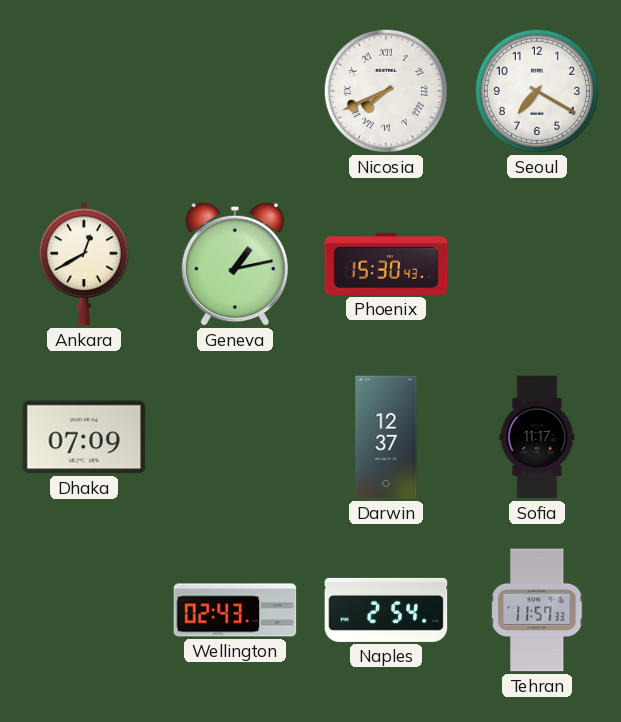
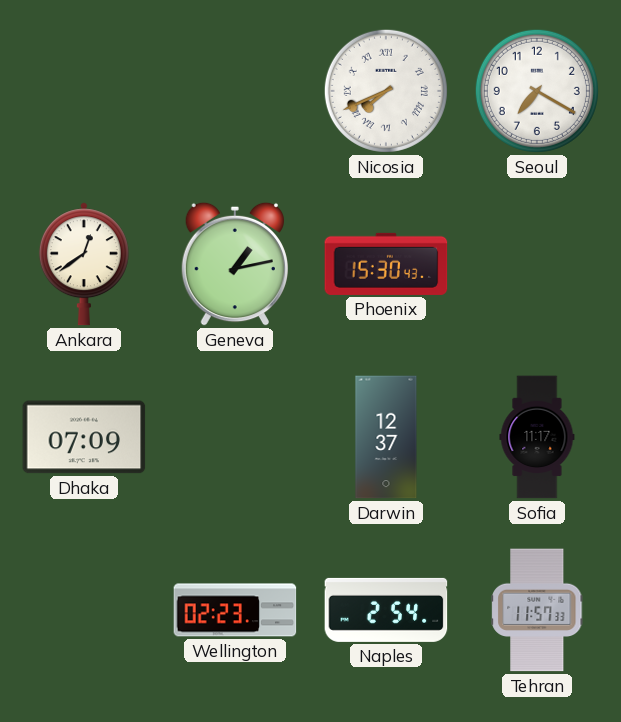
Ankara: 12:40 -> 12:39 (84, 264)
Wellington: 02:43 -> 02:23 (235, 610)
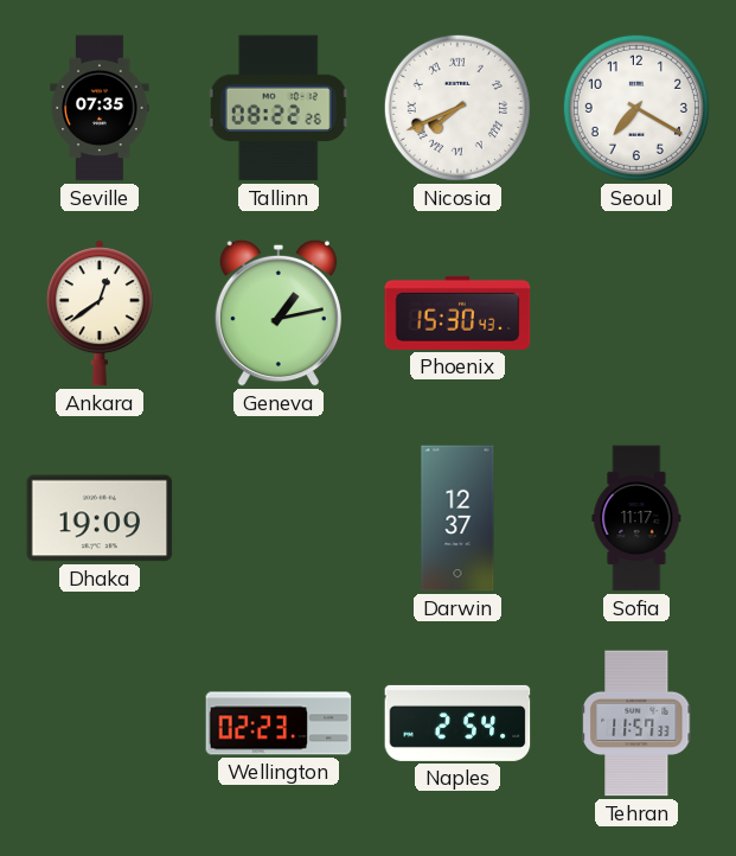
Seville: none -> 07:35 (100, 108)
Tallinn: none -> 08:22 (279, 108)
Dhaka: 07:09 -> 19:09 (100, 518)
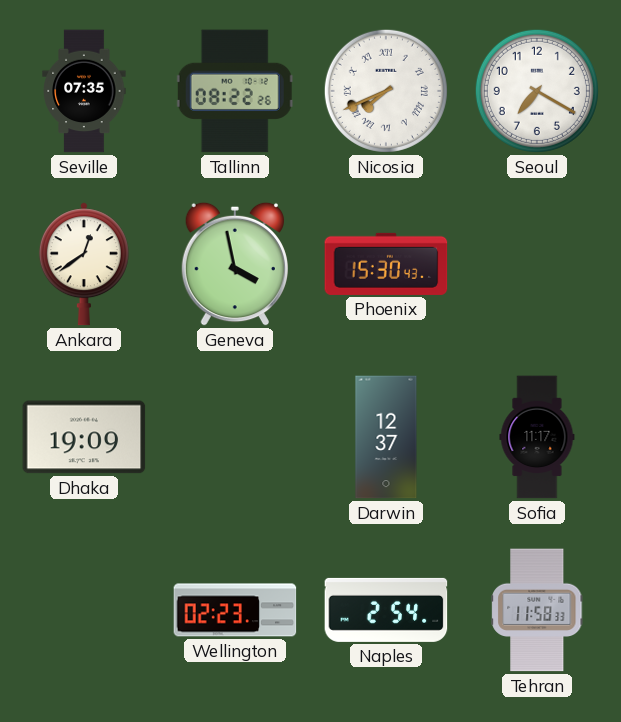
Geneva: 1:13 -> 3:58 (235, 264)
Tehran: 11:57 -> 11:58 (537, 610)
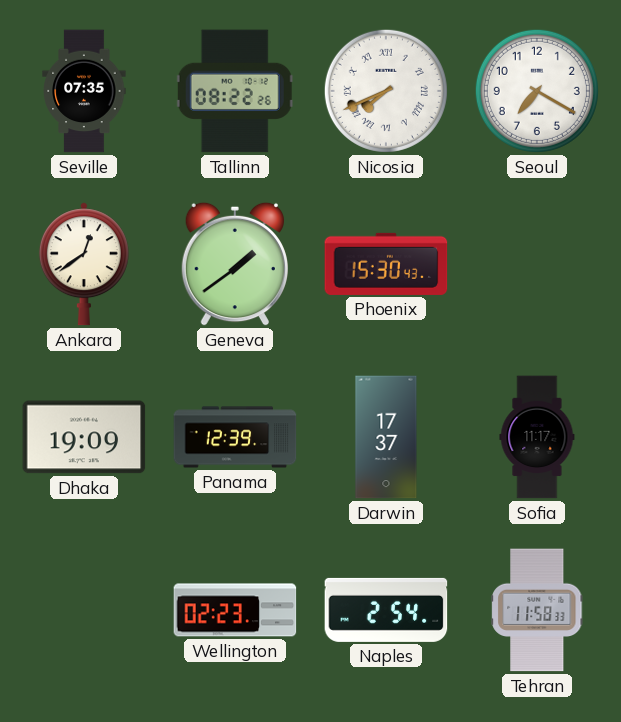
Geneva: 3:58 -> 1:39 (235, 264)
Panama: none -> 12:39 (235, 437)
Darwin: 12:37 -> 17:37 (386, 437)
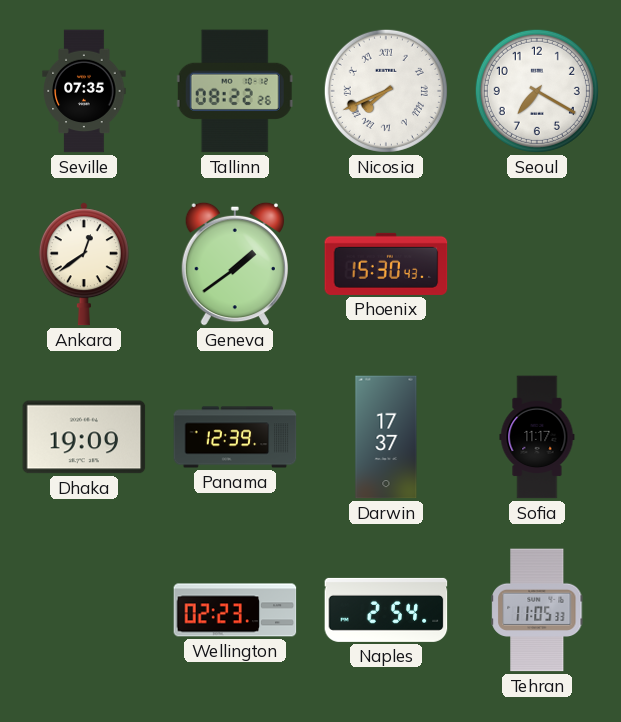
Tehran: 11:58 -> 11:05 (537, 610)
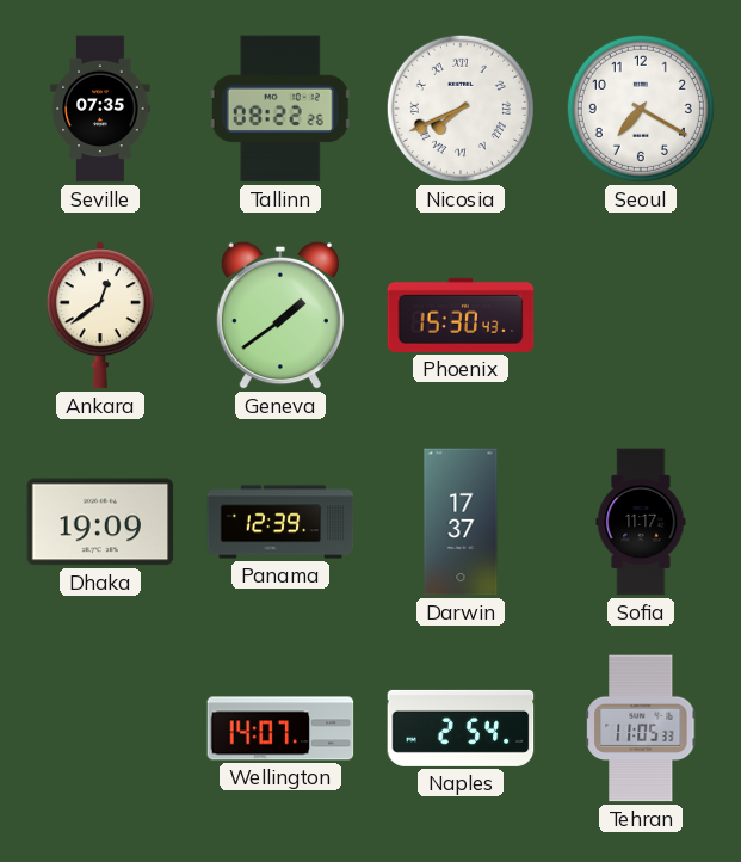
Wellington: 02:23 -> 14:07 (280, 728)
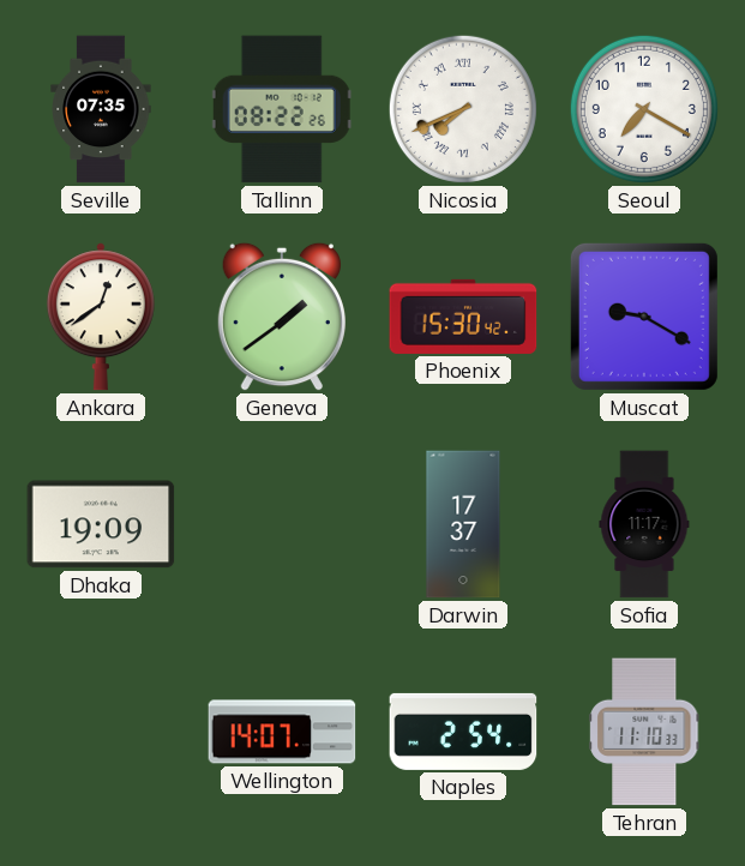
Phoenix: 15:30:43 -> 15:30:42 (463, 317)
Muscat: none -> 9:20 (644, 317)
Panama: 12:39 -> none (280, 522)
Tehran: 11:05 -> 11:10 (644, 732)
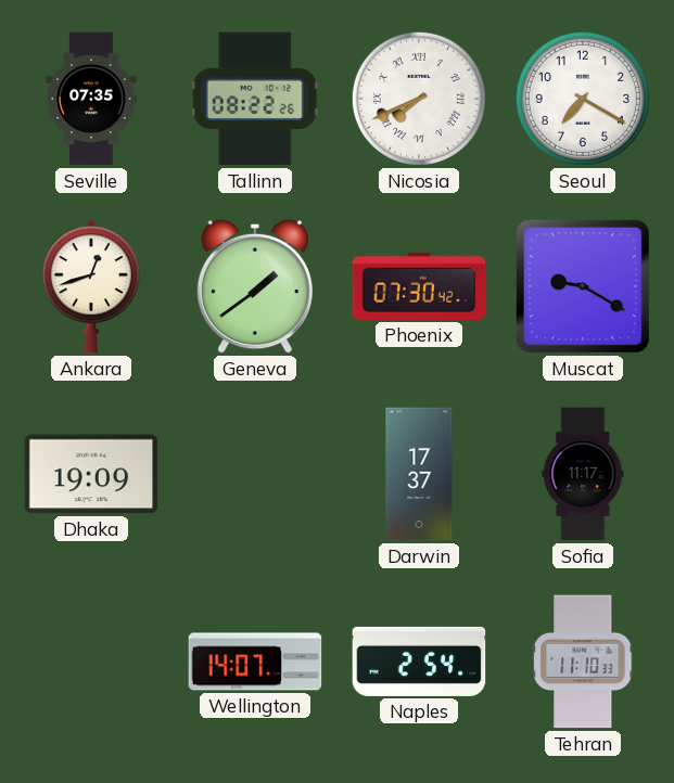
Ankara: 12:39 -> 12:42 (91, 286)
Phoenix: 15:30 -> 07:30 (419, 286)
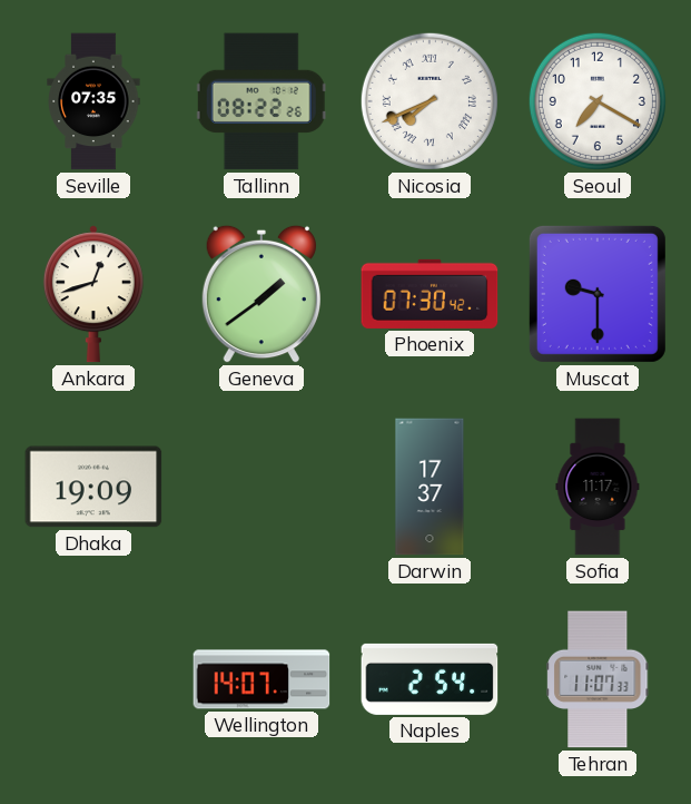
Muscat: 9:20 -> 9:30 (598, 294)
Tehran: 11:10 -> 11:07 (598, 679)
